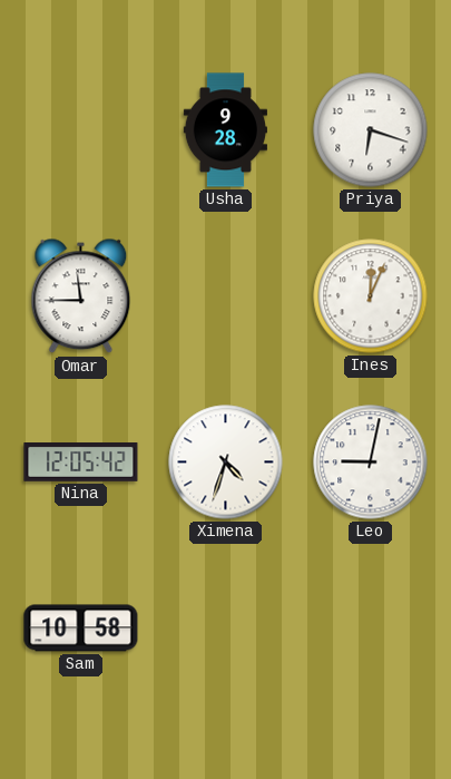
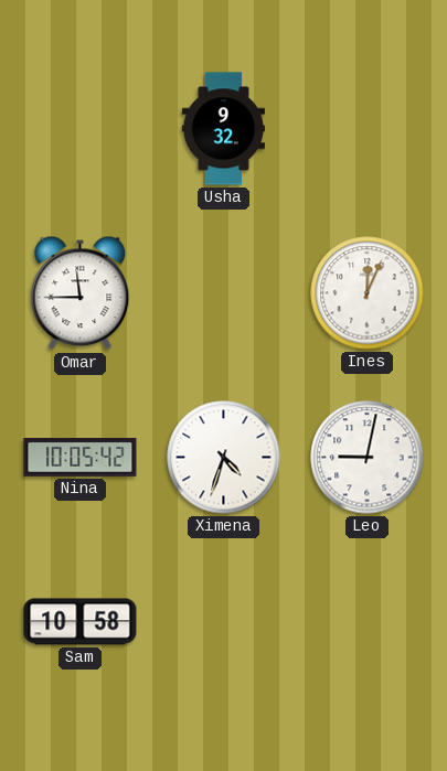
Usha: 9:28 -> 9:32 (223, 129)
Priya: 6:18 -> none (371, 130)
Nina: 12:05 -> 10:05 (81, 458)
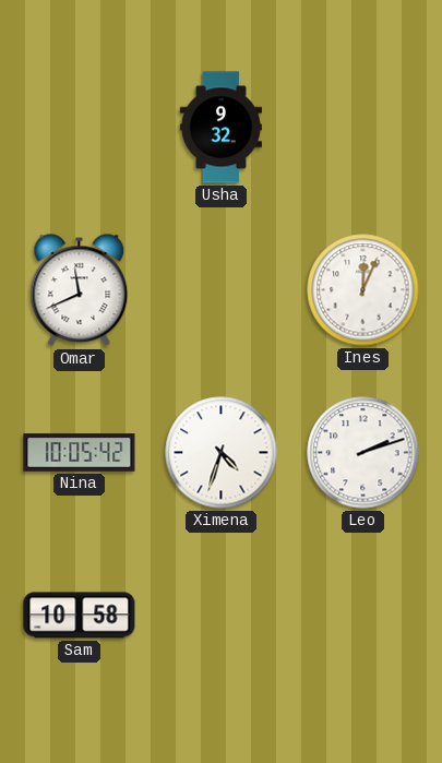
Omar: 11:45 -> 11:41 (80, 290)
Leo: 9:02 -> 2:12 (363, 453)
